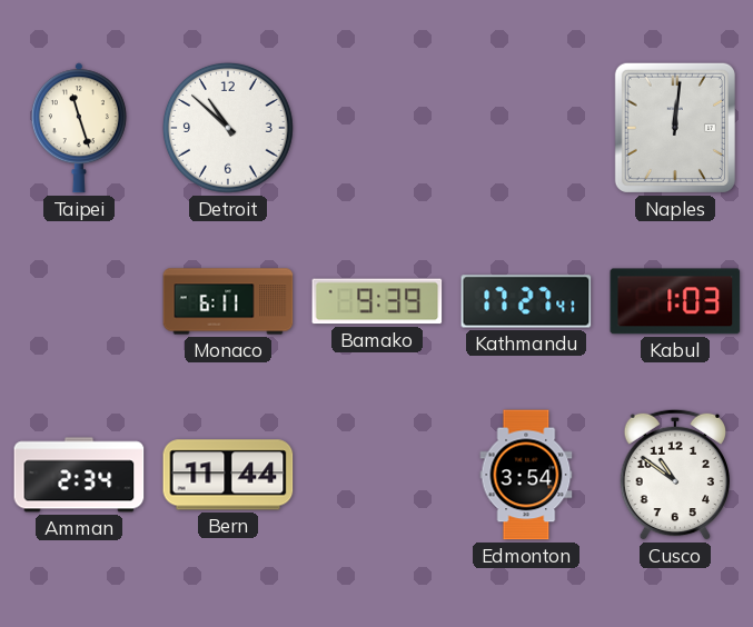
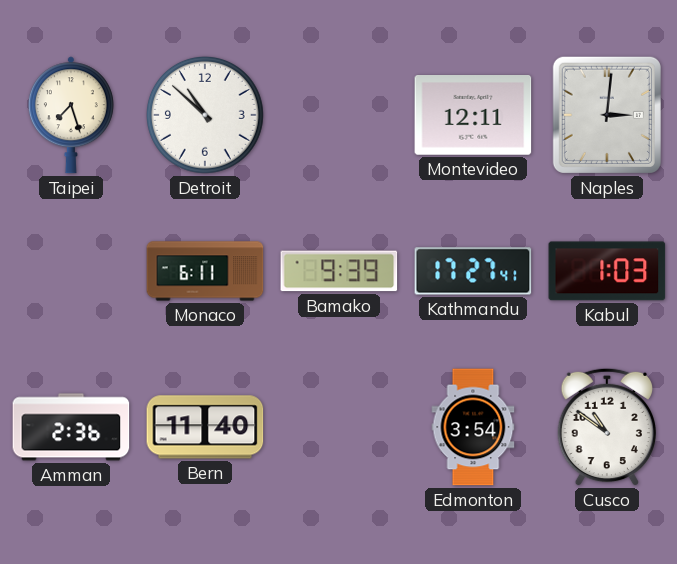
Taipei: 11:27 -> 7:27 (71, 115)
Montevideo: none -> 12:11 (473, 116)
Naples: 12:01 -> 3:01 (607, 115)
Amman: 2:34 -> 2:36 (71, 427)
Bern: 11:44 -> 11:40 (205, 427)
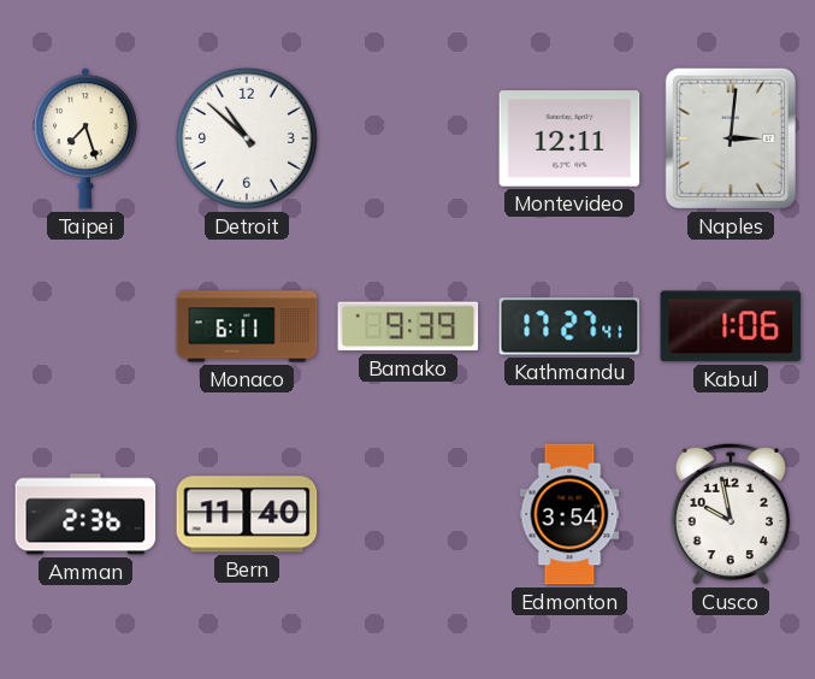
Kabul: 1:03 -> 1:06 (731, 326)
Cusco: 10:51 -> 9:58 (730, 514)
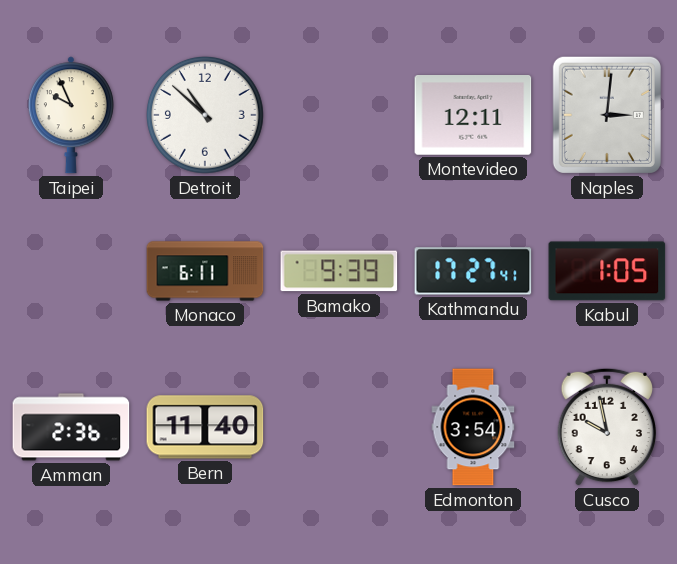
Taipei: 7:27 -> 9:56 (71, 115)
Kabul: 1:06 -> 1:05 (607, 271)
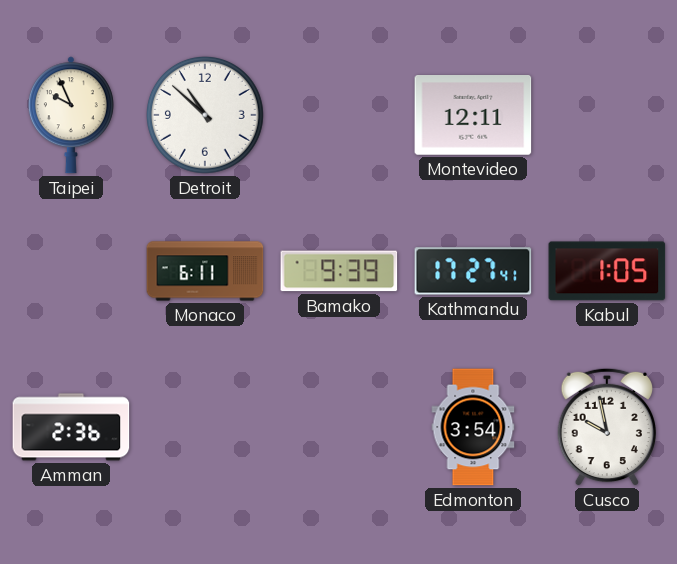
Naples: 3:01 -> none (607, 115)
Bern: 11:40 -> none (205, 427)
